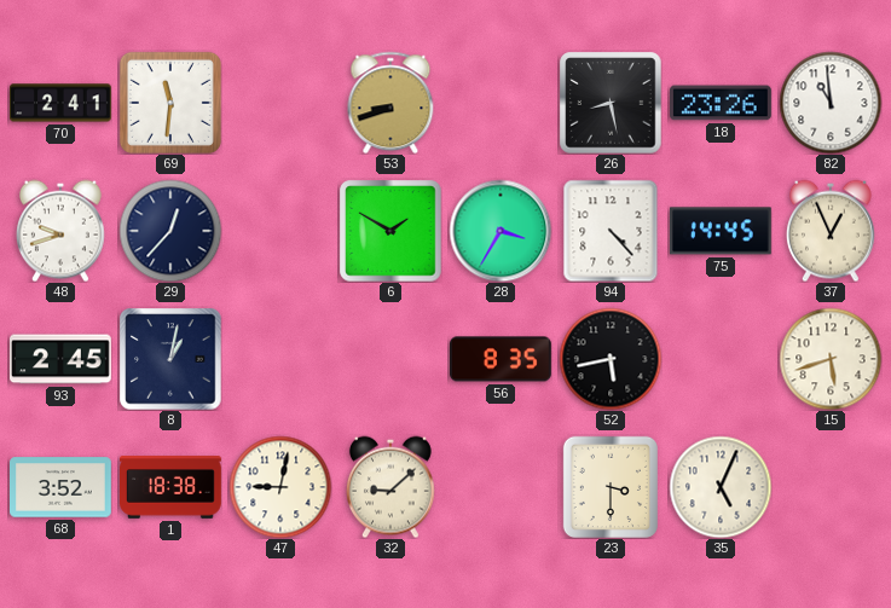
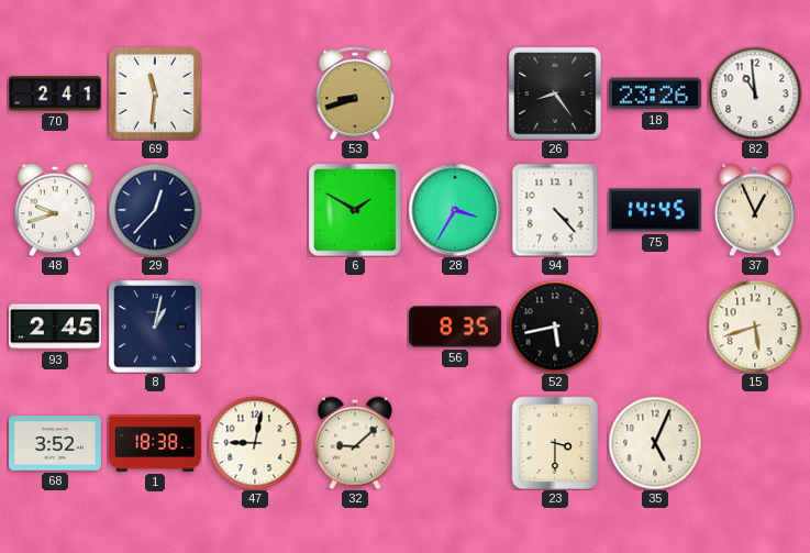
26: 8:28 -> 8:24 (555, 93)
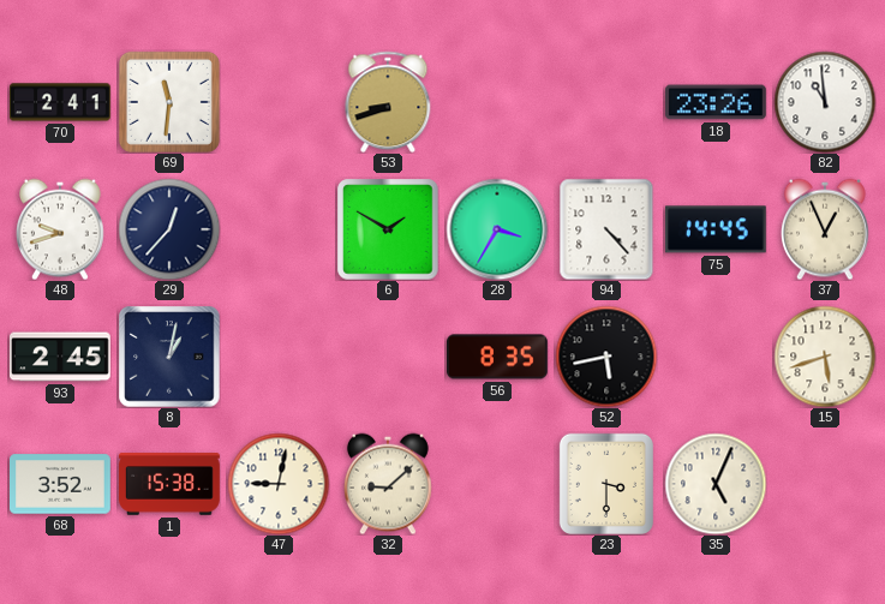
26: 8:24 -> none (555, 93)
1: 18:38 -> 15:38 (171, 484)
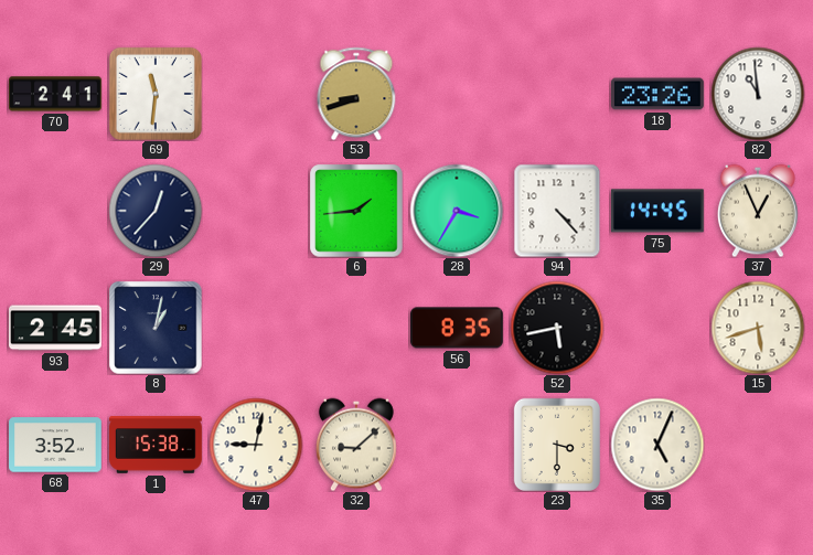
48: 9:42 -> none (60, 229)
6: 1:50 -> 1:44 (356, 211)
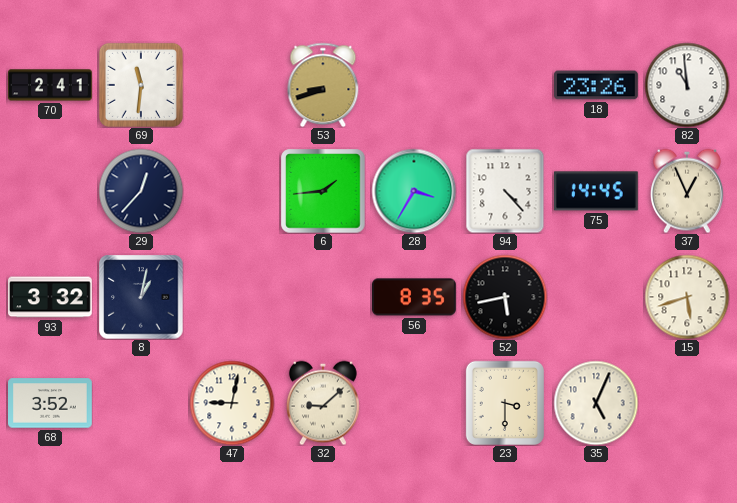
93: 2:45 -> 3:32 (51, 297)
1: 15:38 -> none (157, 445)
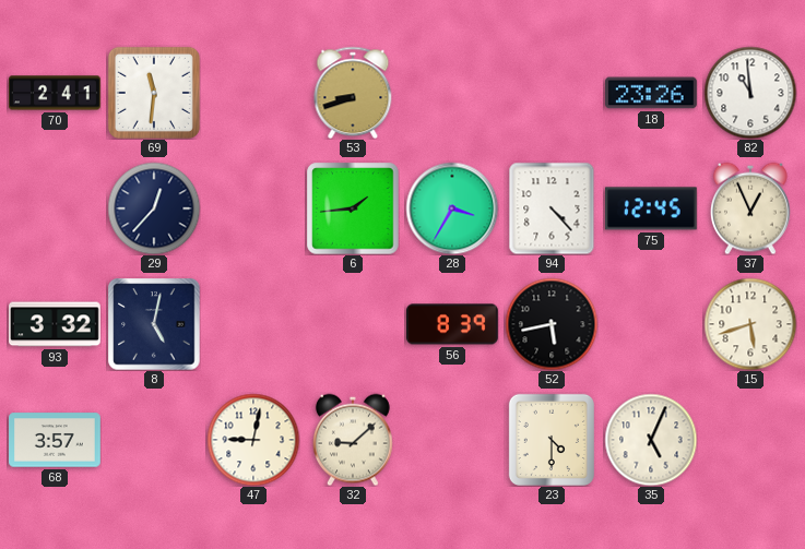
75: 14:45 -> 12:45 (651, 208)
8: 1:02 -> 5:02 (154, 324)
56: 8:35 -> 8:39 (453, 324)
68: 3:52 -> 3:57 (56, 440)
23: 3:30 -> 4:30 (552, 440)
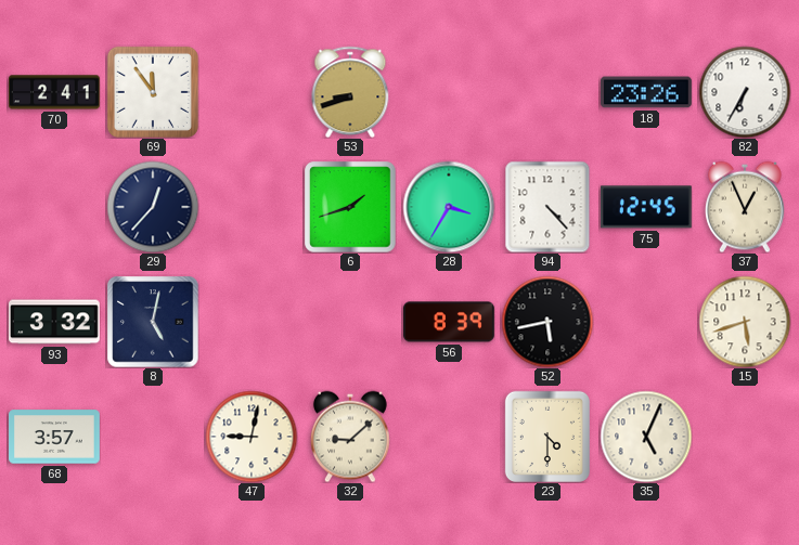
69: 11:31 -> 11:54 (153, 92)
82: 10:59 -> 6:35 (745, 92)
6: 1:44 -> 1:42 (350, 207)
